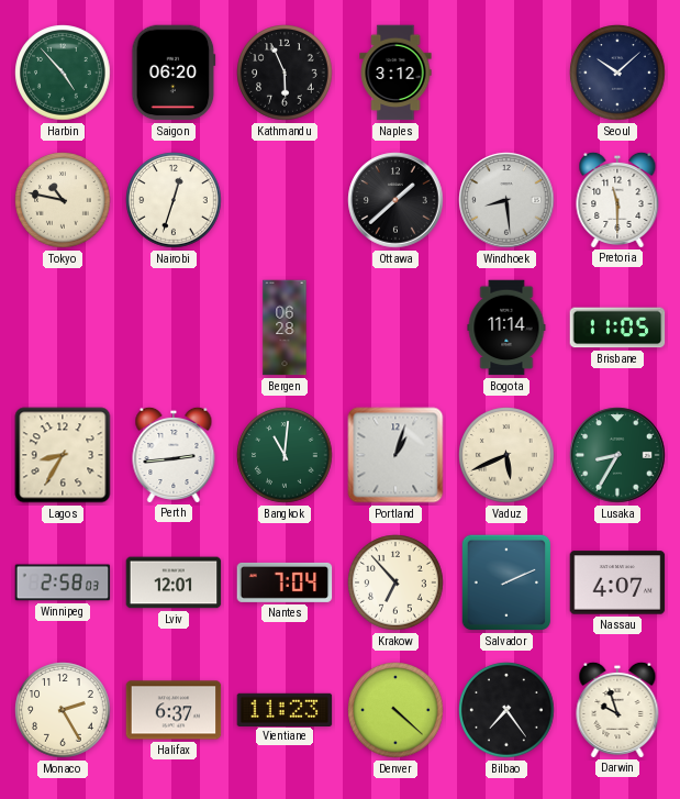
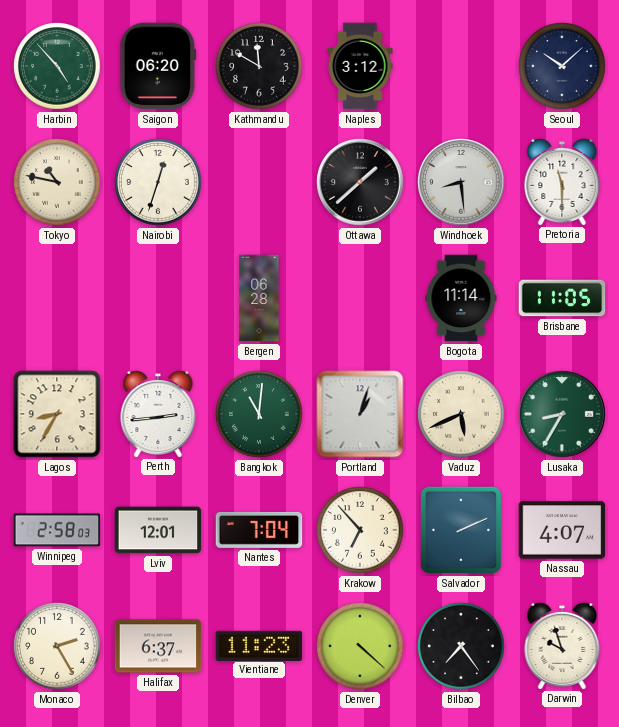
Kathmandu: 5:56 -> 11:50 (259, 66)
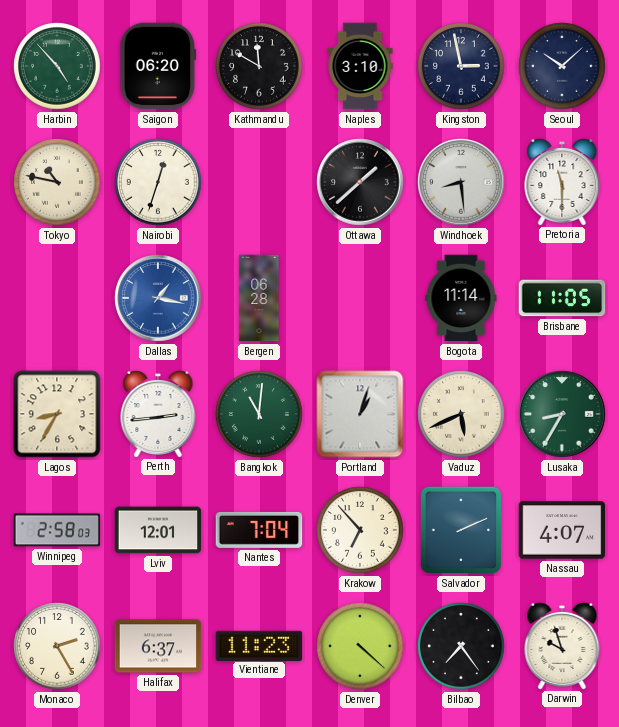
Naples: 3:12 -> 3:10 (360, 66)
Kingston: none -> 2:58 (461, 66)
Dallas: none -> 1:17 (158, 298)
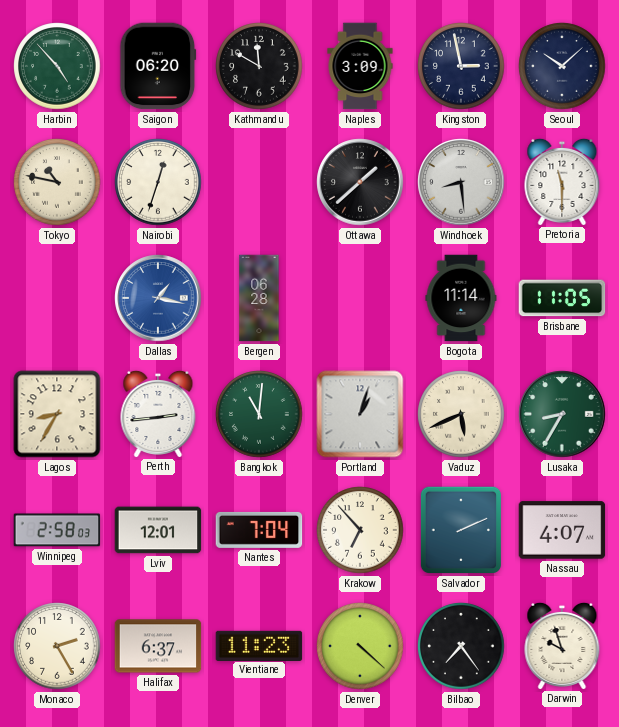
Naples: 3:10 -> 3:09 (360, 66)
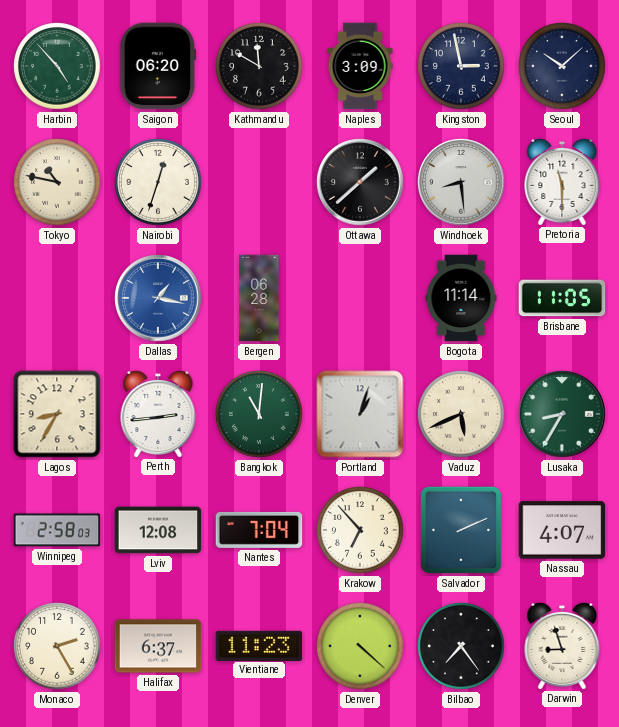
Lviv: 12:01 -> 12:08 (158, 530)
Darwin: 9:57 -> 8:57 (562, 645)
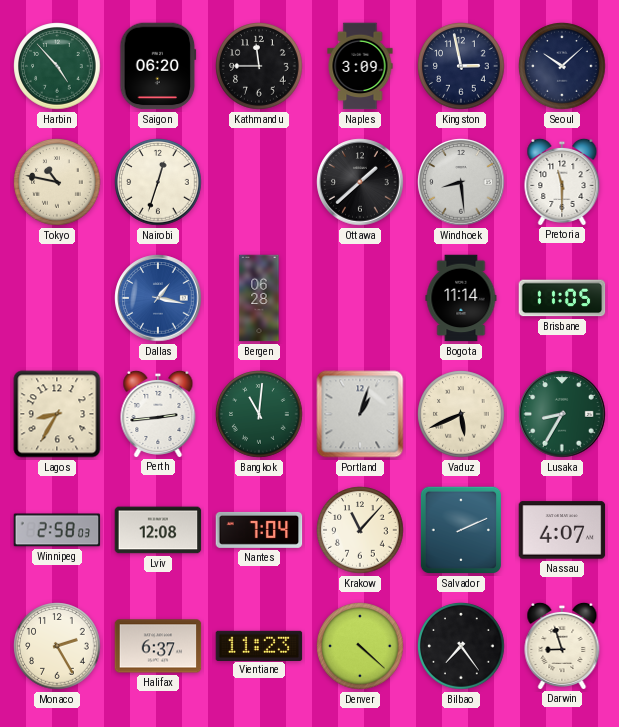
Kathmandu: 11:50 -> 11:45 (259, 66)
Krakow: 6:53 -> 11:07 (360, 530)
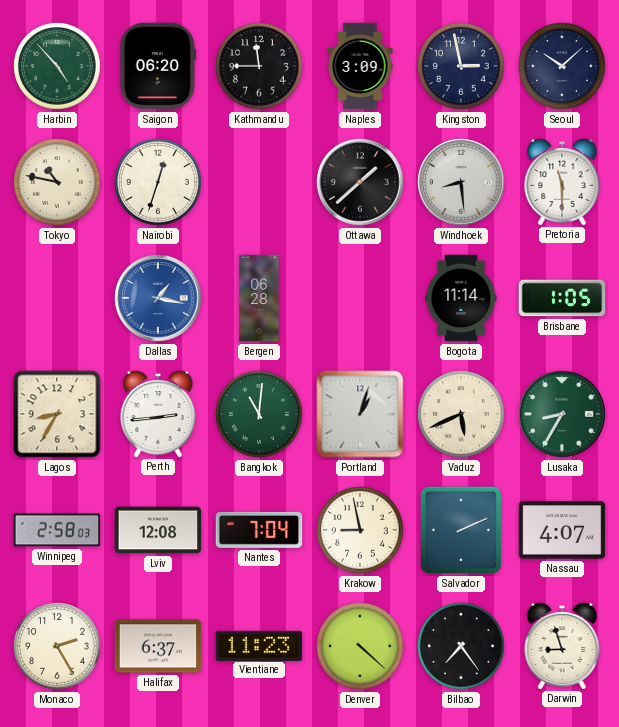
Brisbane: 11:05 -> 1:05 (562, 298)
Krakow: 11:07 -> 8:58 (360, 530)
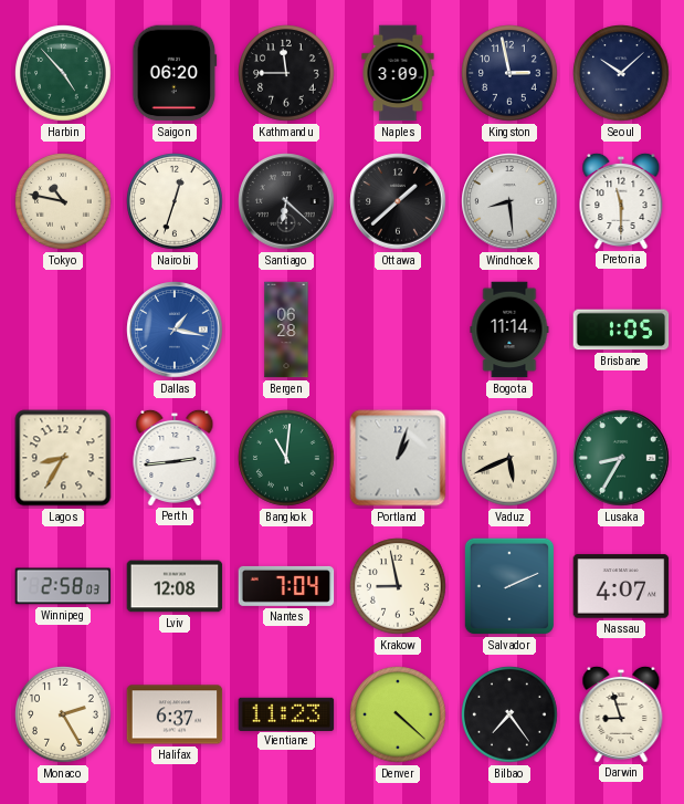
Santiago: none -> 6:22 (286, 201)
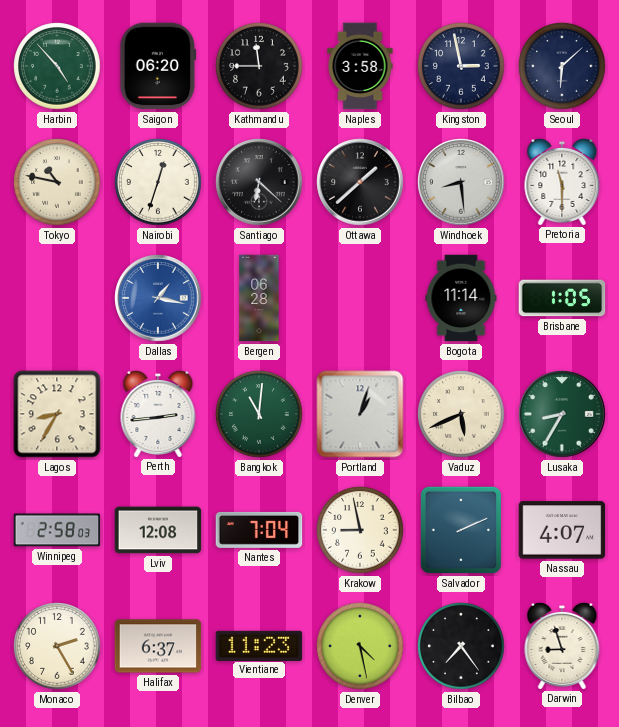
Naples: 3:09 -> 3:58 (360, 66)
Seoul: 10:08 -> 6:08 (562, 66)
Denver: 4:22 -> 4:28 (360, 646)
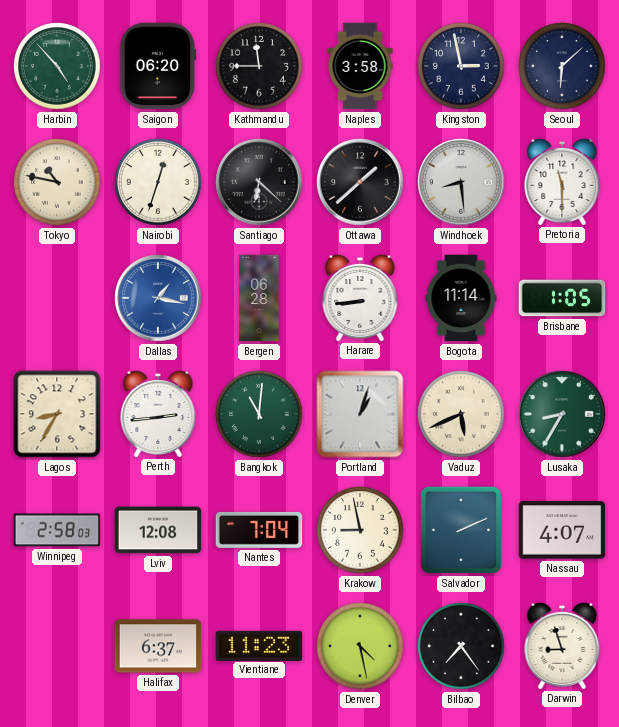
Harare: none -> 8:44 (360, 297)
Monaco: 2:25 -> none (57, 646)
